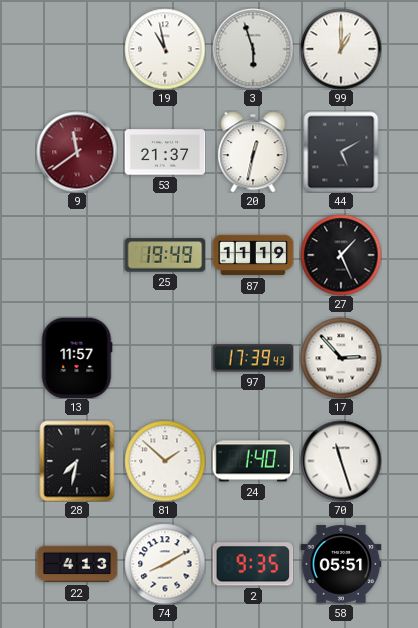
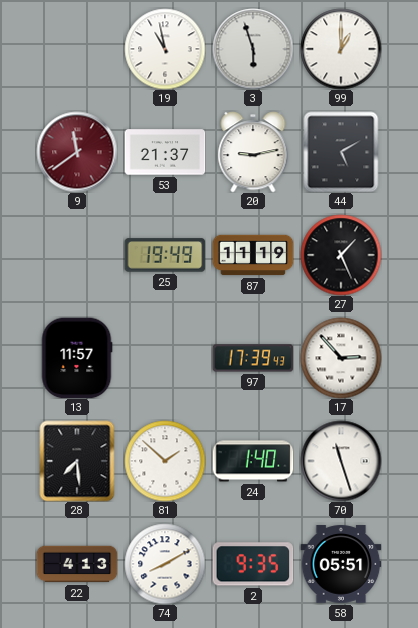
20: 12:32 -> 9:13 (253, 152)
28: 7:32 -> 7:29 (77, 461)
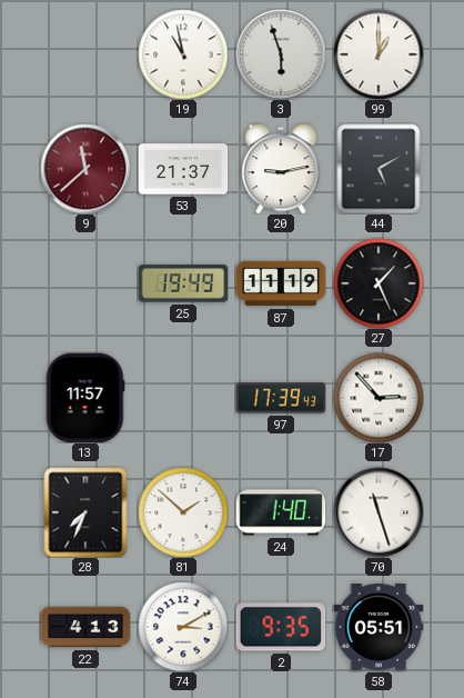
9: 11:39 -> 11:38 (85, 169)
28: 7:29 -> 7:34 (85, 512)
74: 8:10 -> 3:10 (183, 627)
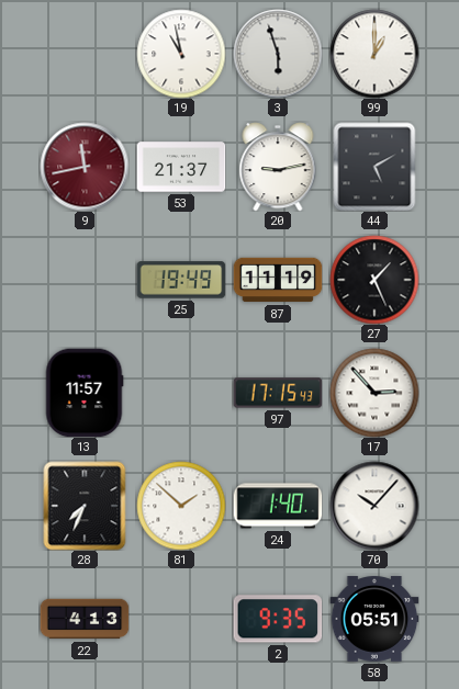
9: 11:38 -> 11:43 (85, 167)
97: 17:39 -> 17:15 (278, 393)
70: 11:27 -> 10:07 (374, 506)
74: 3:10 -> none (183, 627)
